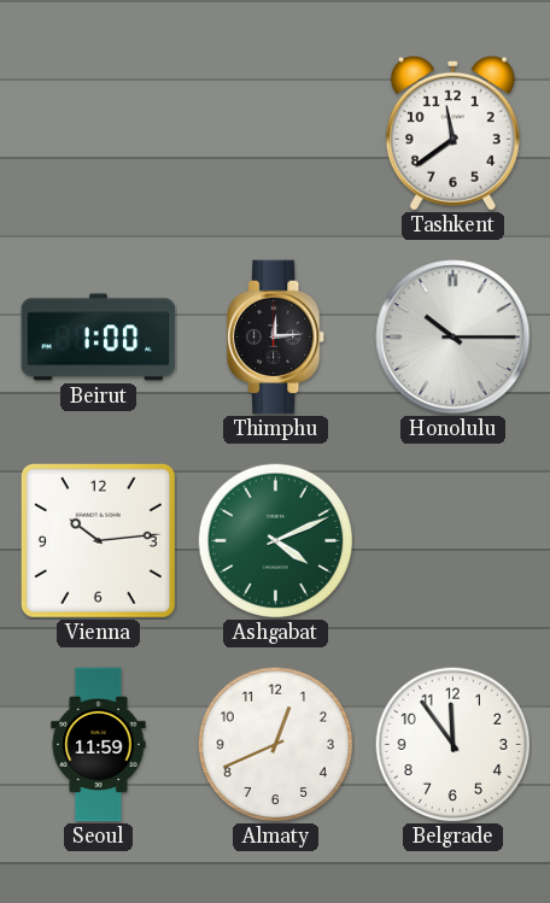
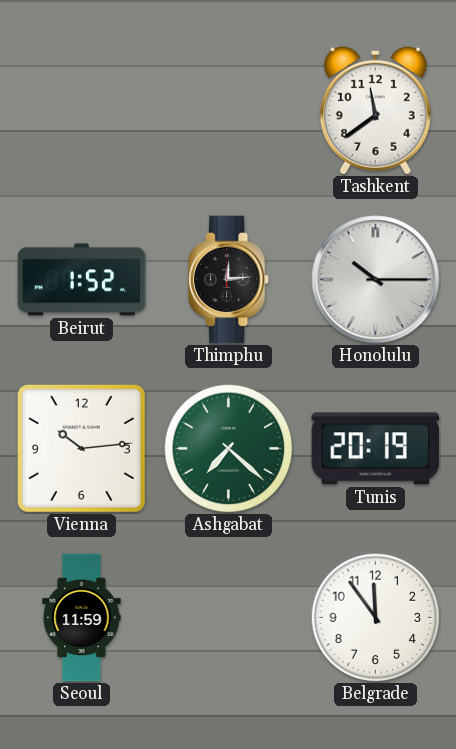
Beirut: 1:00 -> 1:52 (82, 280)
Ashgabat: 4:11 -> 7:22 (228, 448)
Tunis: none -> 20:19 (376, 449)
Almaty: 12:41 -> none (275, 744)
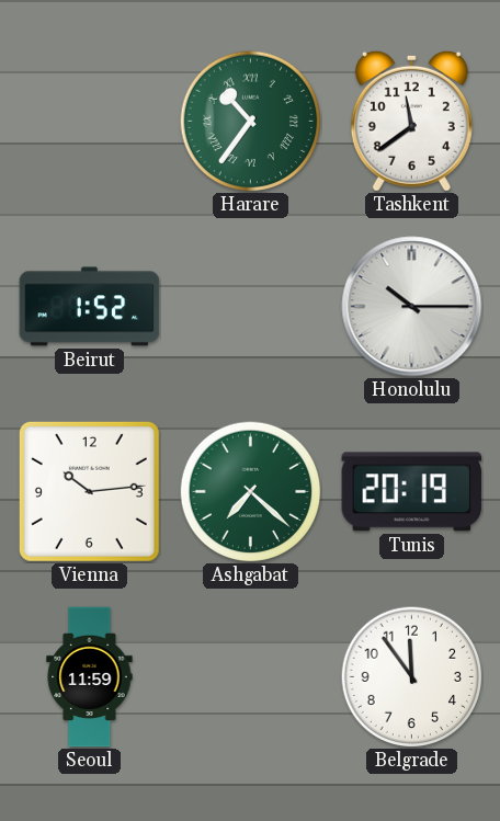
Harare: none -> 10:36 (250, 121)
Thimphu: 12:14 -> none (230, 280)
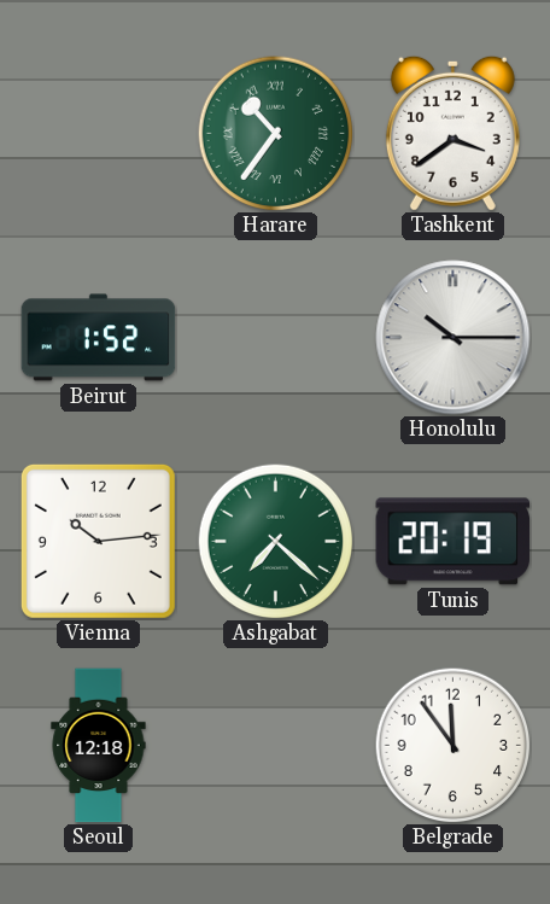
Tashkent: 11:39 -> 3:39 (452, 133)
Seoul: 11:59 -> 12:18 (99, 746)
